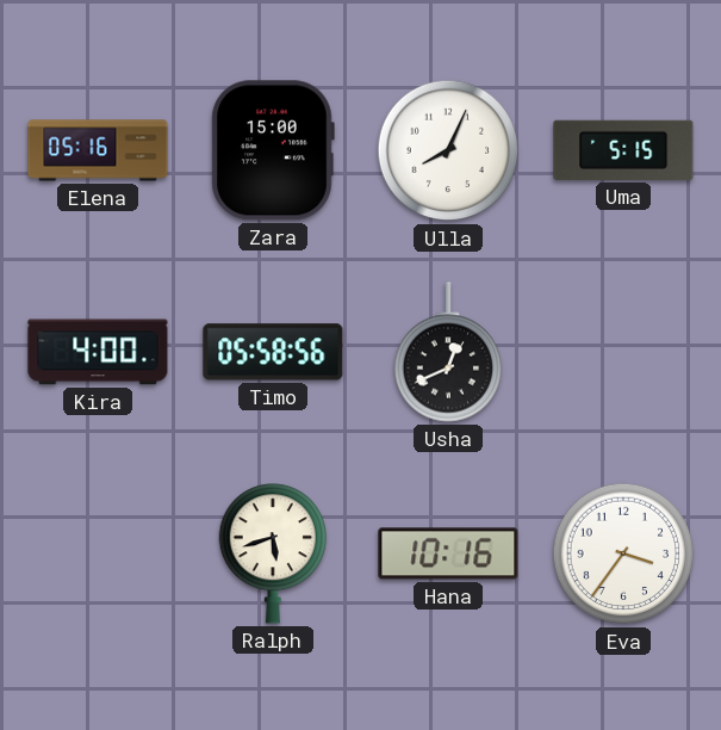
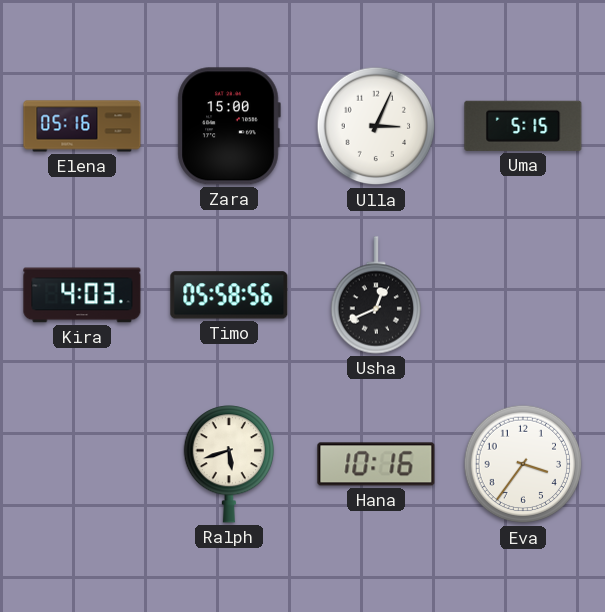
Ulla: 8:04 -> 3:04 (376, 126)
Kira: 4:00 -> 4:03 (82, 295)
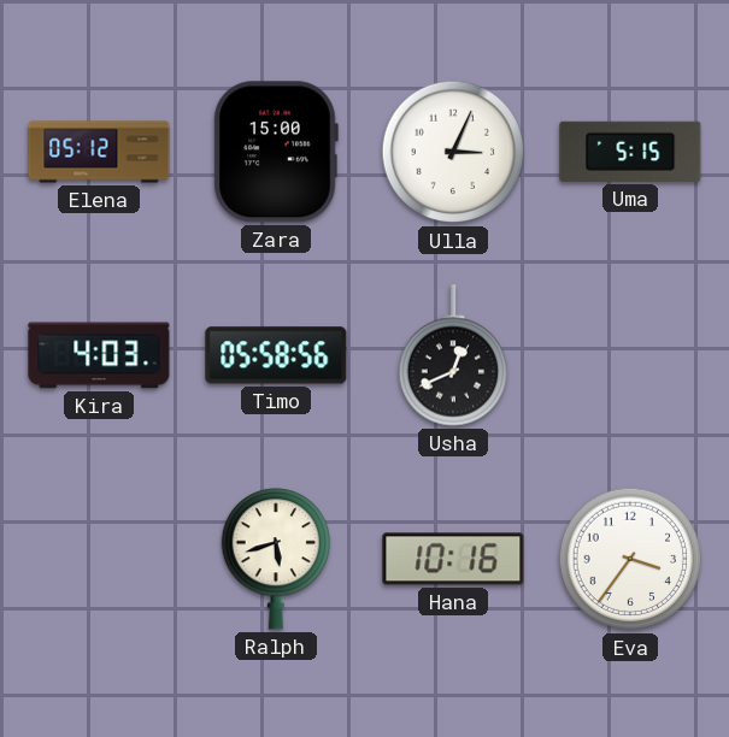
Elena: 05:16 -> 05:12 (99, 152)
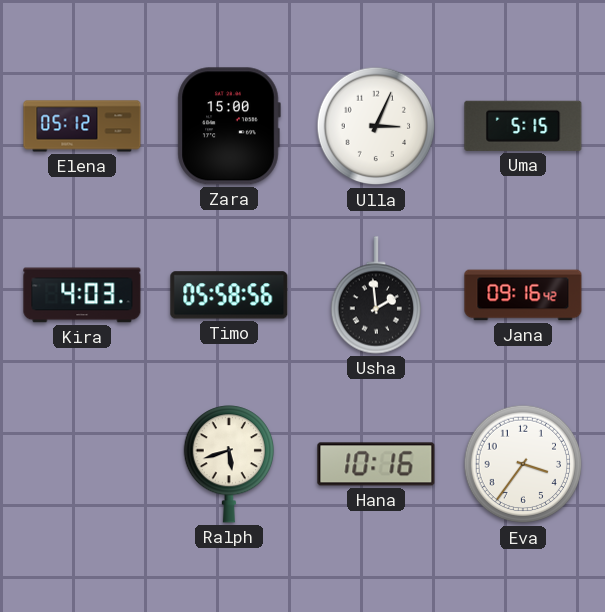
Usha: 12:41 -> 1:59 (375, 295)
Jana: none -> 09:16 (523, 295)
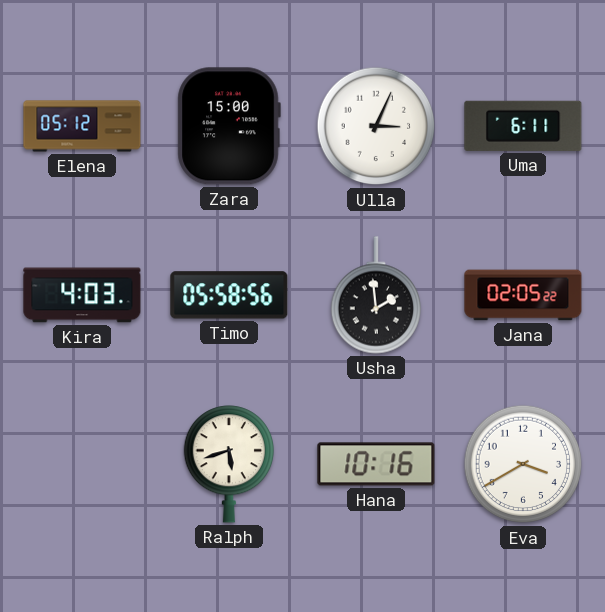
Uma: 5:15 -> 6:11 (523, 126)
Jana: 09:16 -> 02:05 (523, 295)
Eva: 3:36 -> 3:40 (523, 464)
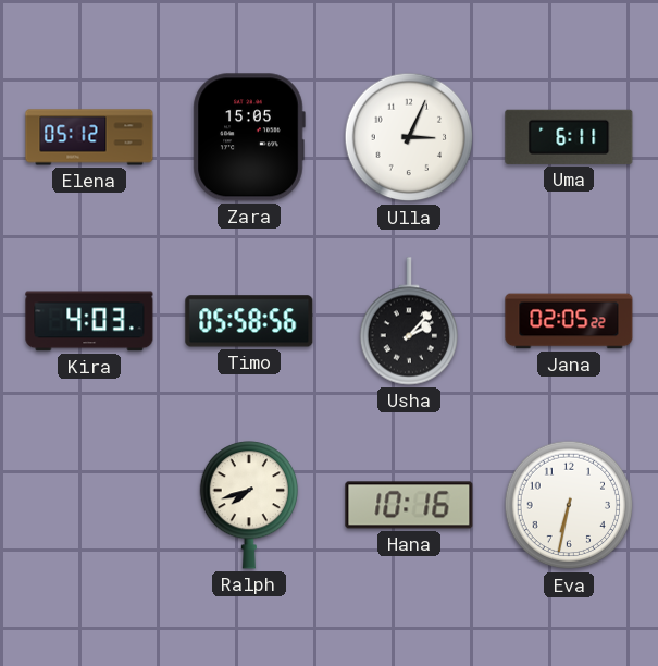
Zara: 15:00 -> 15:05 (249, 137)
Usha: 1:59 -> 2:07 (408, 321)
Ralph: 5:42 -> 7:42 (248, 505)
Eva: 3:40 -> 6:32 (569, 505)
